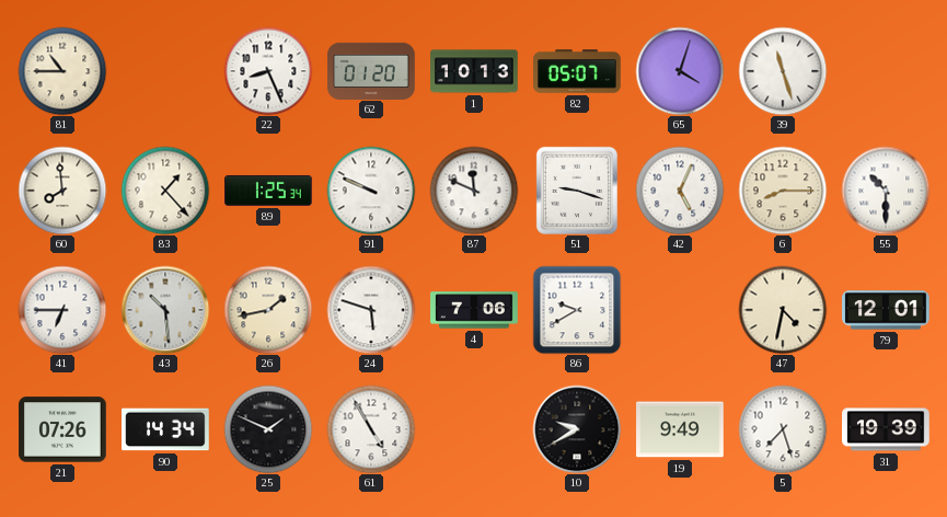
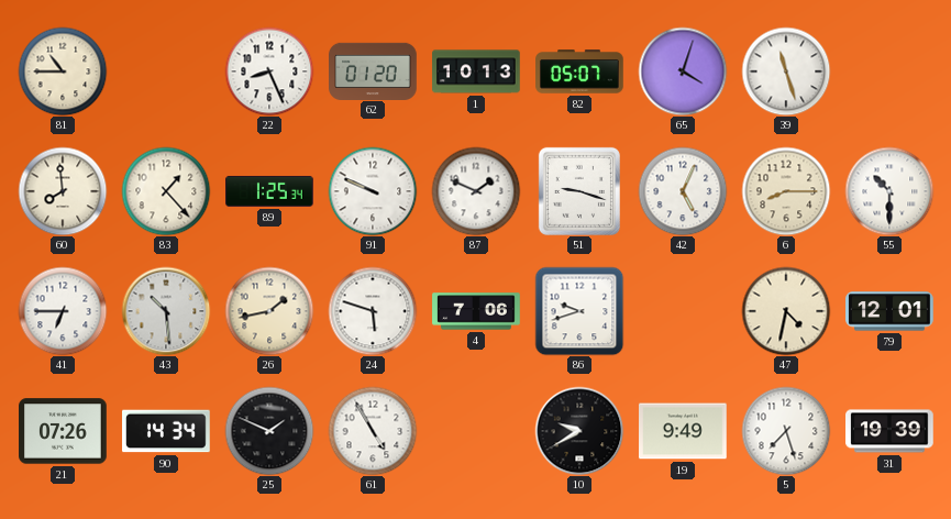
87: 11:49 -> 1:49 (476, 191)
86: 9:40 -> 9:42 (579, 311)
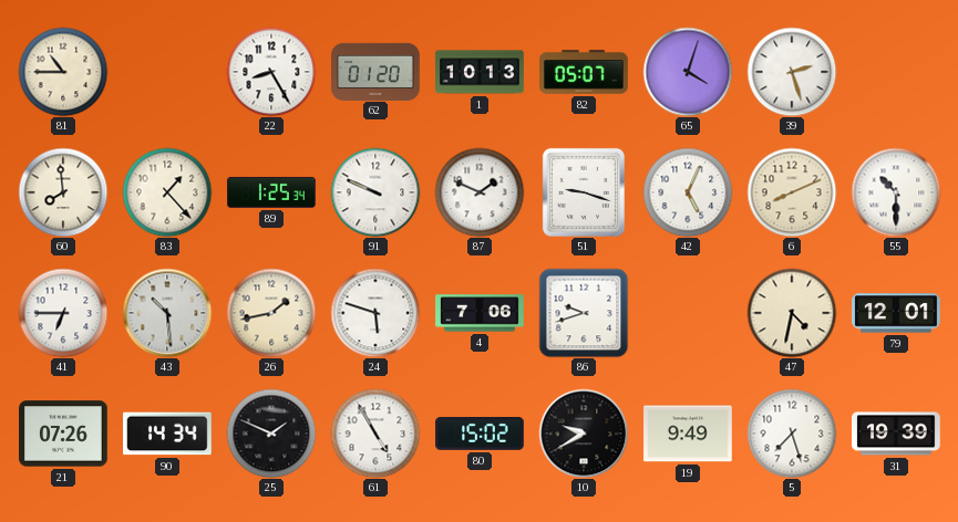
22: 8:26 -> 8:25 (271, 72)
39: 11:27 -> 2:27 (792, 72)
6: 8:15 -> 8:11 (792, 192)
80: none -> 15:02 (480, 435)
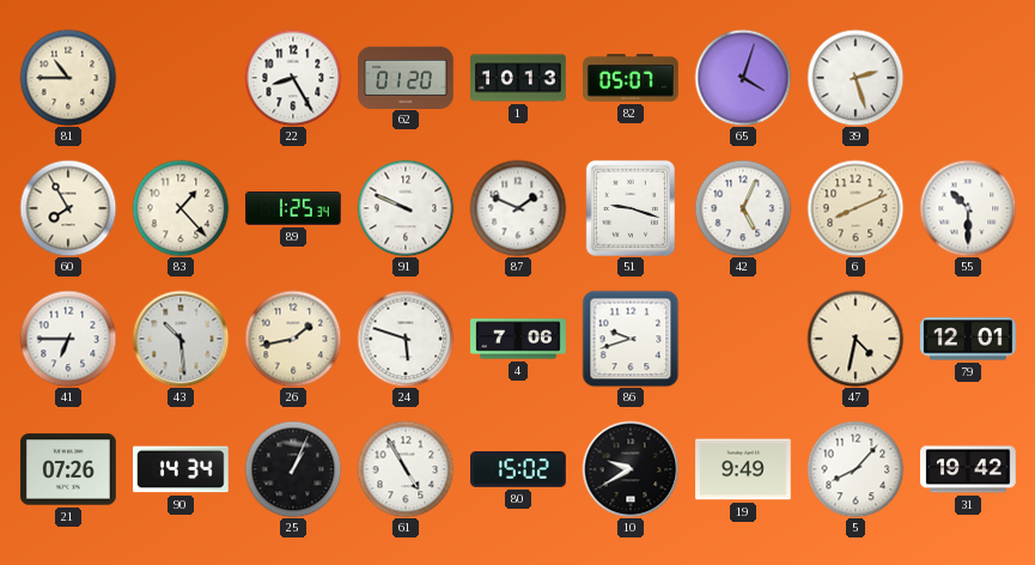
60: 7:59 -> 7:55 (68, 208)
25: 1:49 -> 1:04 (293, 469)
5: 7:27 -> 8:07 (856, 469)
31: 19:39 -> 19:42 (968, 469)
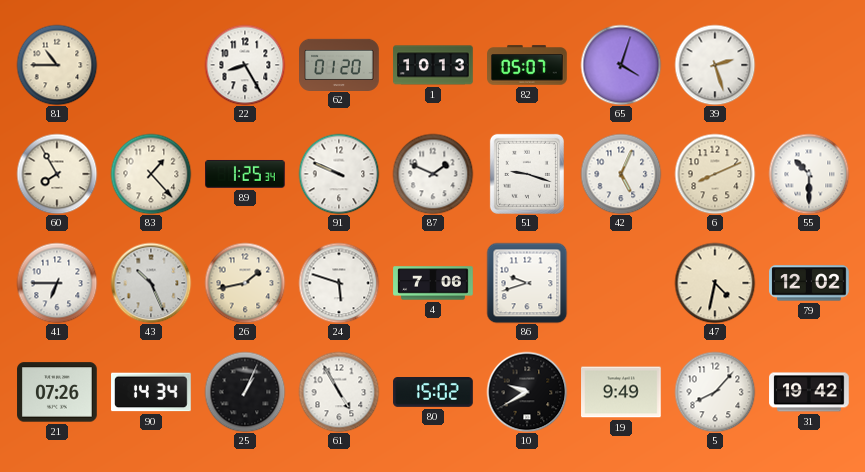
43: 10:29 -> 10:26 (151, 283)
79: 12:01 -> 12:02 (809, 283)
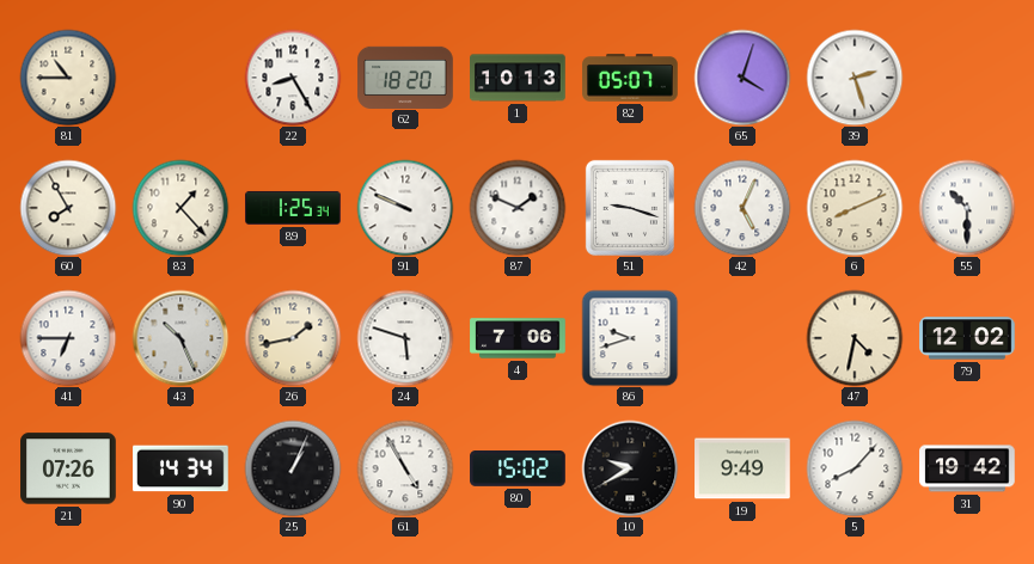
62: 01:20 -> 18:20 (405, 76)
